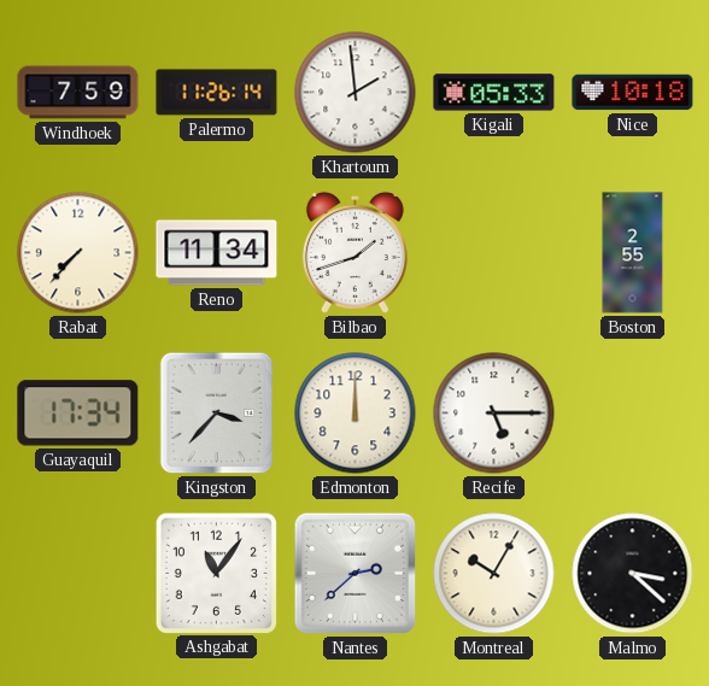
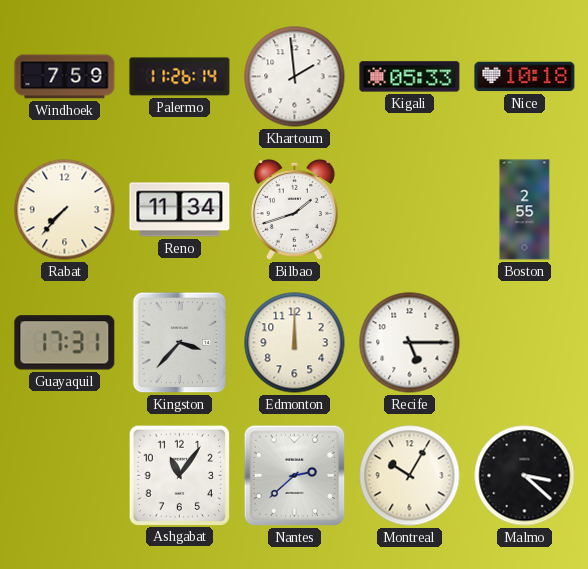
Guayaquil: 17:34 -> 17:31 (65, 343)
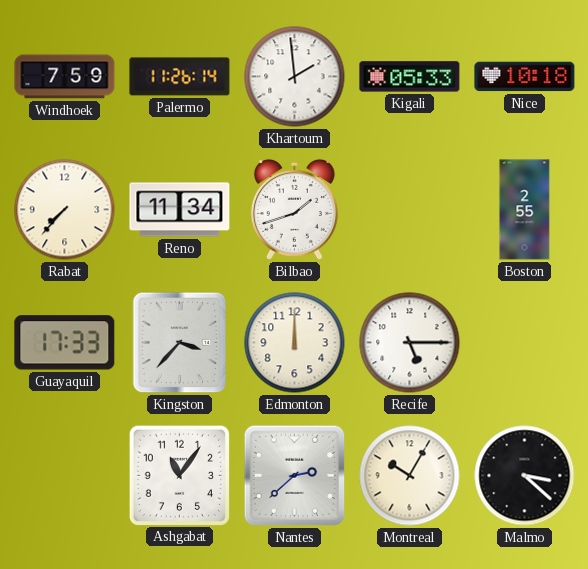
Guayaquil: 17:31 -> 17:33 (65, 343)
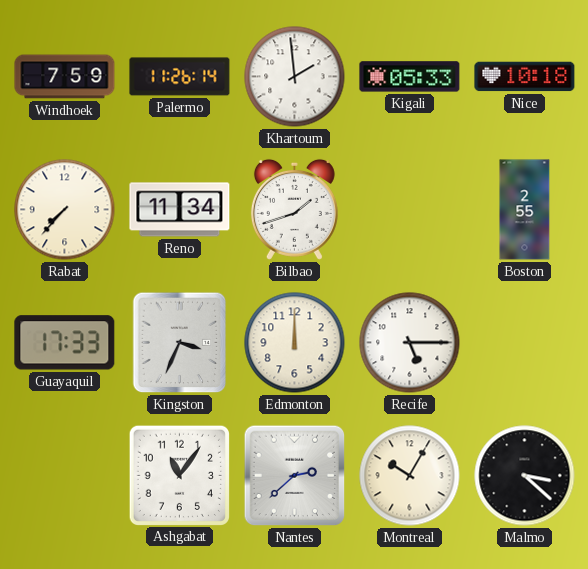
Kingston: 3:37 -> 3:34 (180, 343)
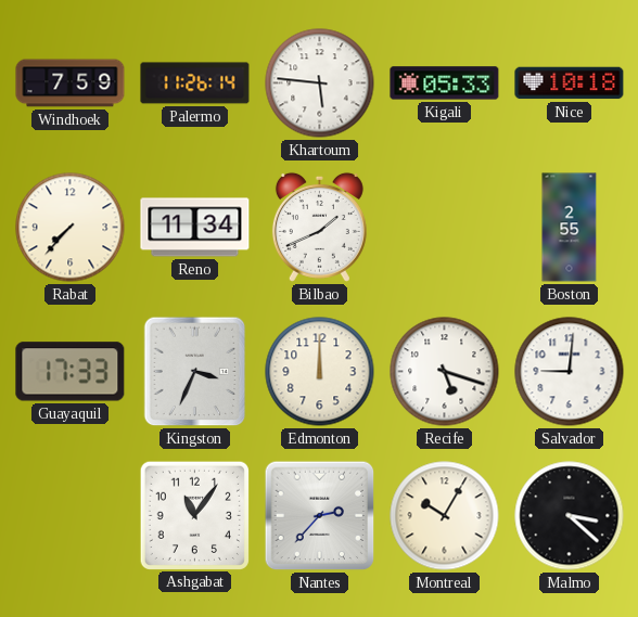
Khartoum: 1:59 -> 5:46 (320, 83)
Bilbao: 1:42 -> 1:41 (319, 227)
Recife: 5:15 -> 5:18 (445, 372)
Salvador: none -> 9:01 (570, 372)
Nantes: 2:38 -> 2:37 (320, 516)
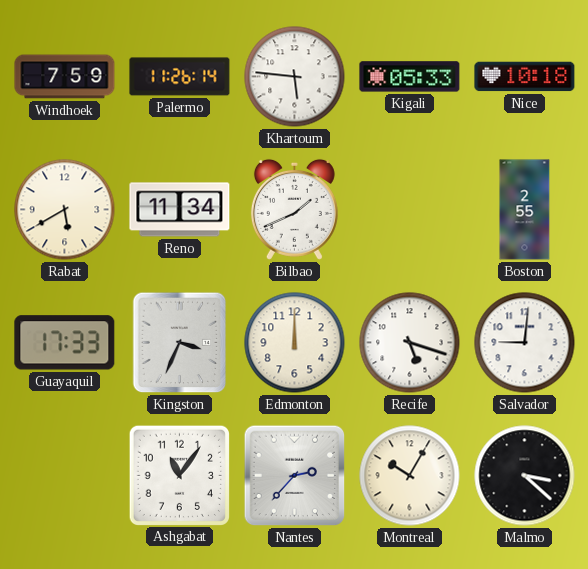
Rabat: 7:37 -> 5:40 (65, 210)
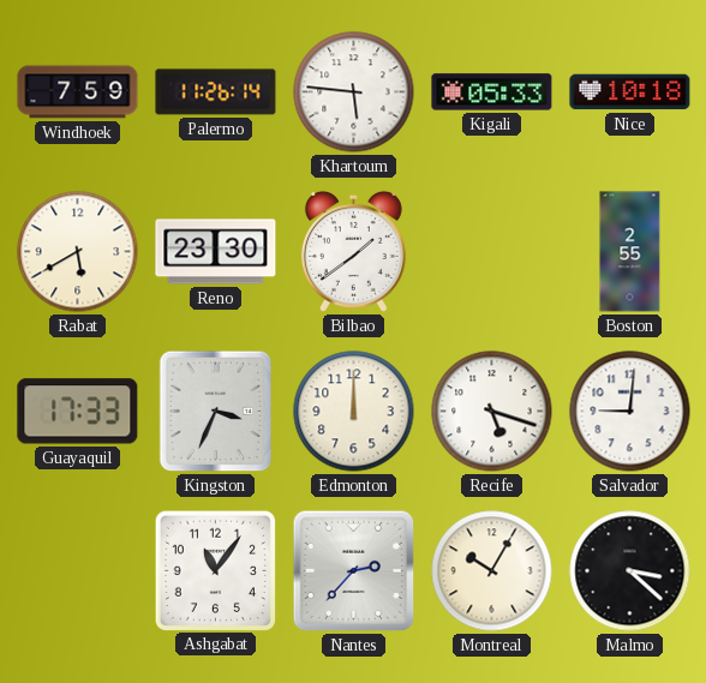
Reno: 11:34 -> 23:30 (216, 252)
Bilbao: 1:41 -> 1:39 (353, 251)
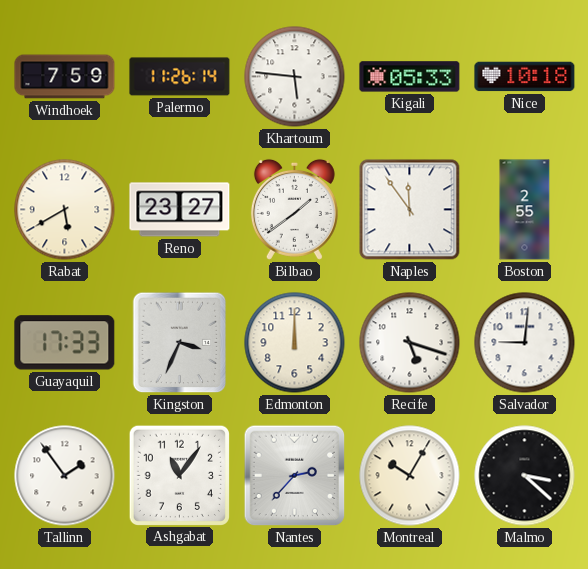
Reno: 23:30 -> 23:27 (180, 210)
Naples: none -> 11:54 (410, 210)
Tallinn: none -> 1:54 (65, 476)
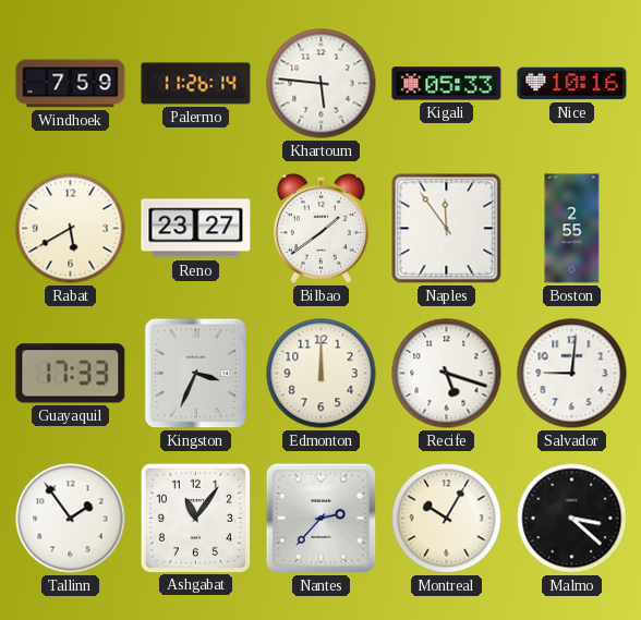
Nice: 10:18 -> 10:16 (572, 84)
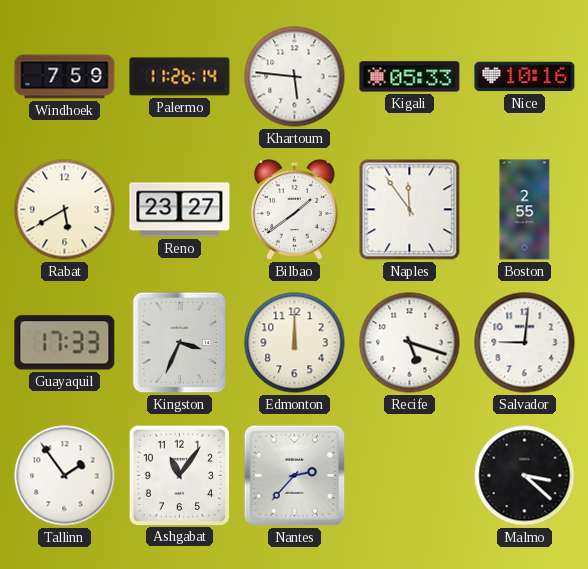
Montreal: 10:05 -> none (447, 519)
